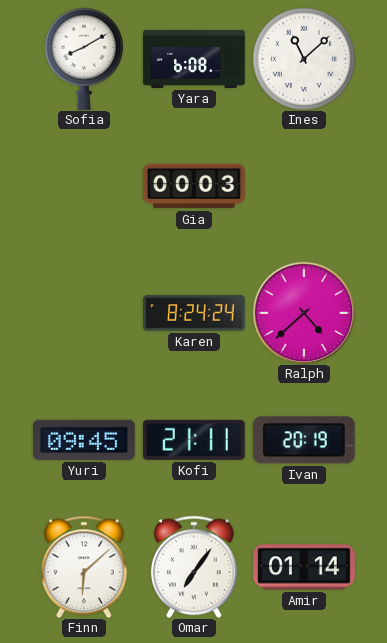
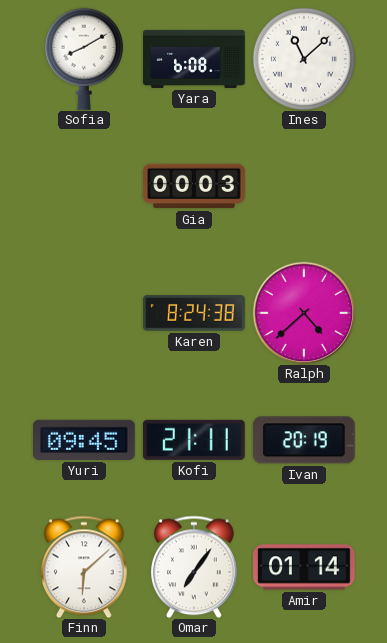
Karen: 8:24:24 -> 8:24:38 (194, 313)
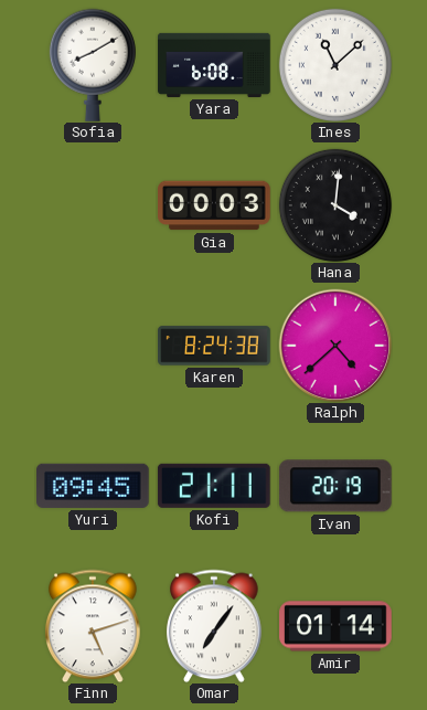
Hana: none -> 4:01 (335, 205)
Finn: 6:08 -> 5:12 (94, 626)
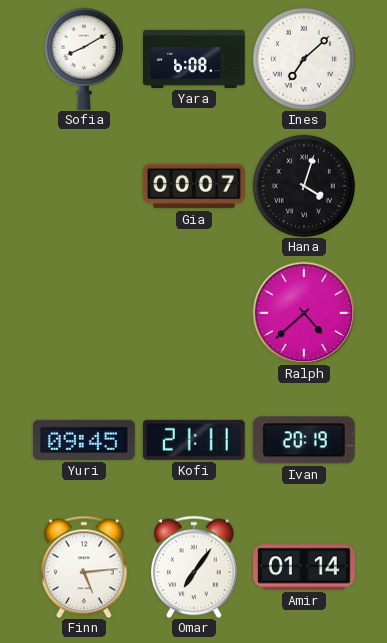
Ines: 11:08 -> 7:08 (304, 59)
Gia: 00:03 -> 00:07 (194, 186)
Hana: 4:01 -> 4:03 (304, 186)
Karen: 8:24 -> none (214, 346)
Finn: 5:12 -> 5:14 (85, 567)
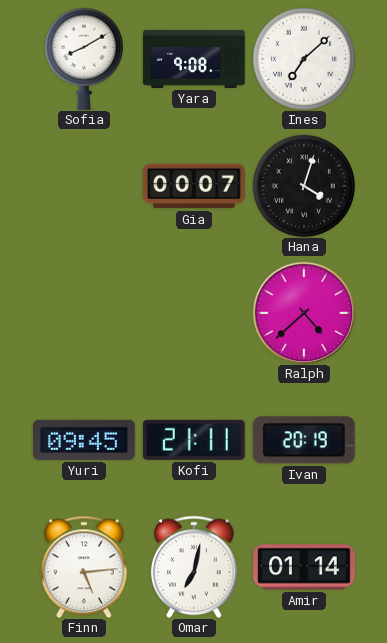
Yara: 6:08 -> 9:08 (194, 59)
Omar: 7:06 -> 7:02 (195, 567)
